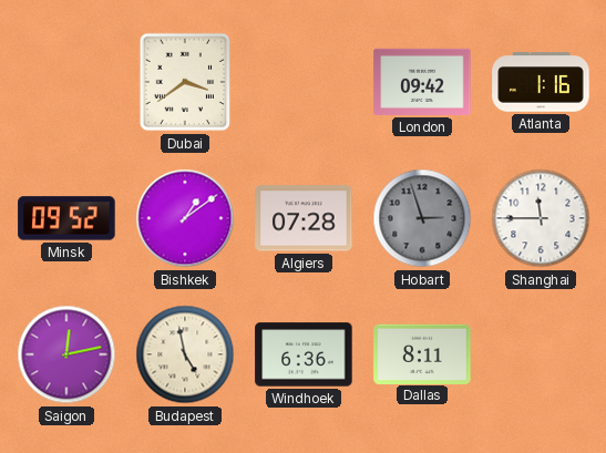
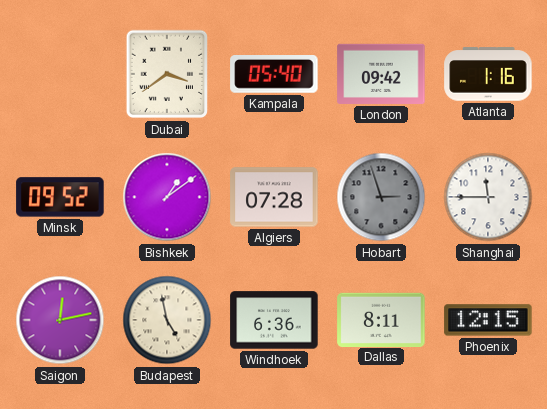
Kampala: none -> 05:40 (274, 75)
Phoenix: none -> 12:15 (488, 320)
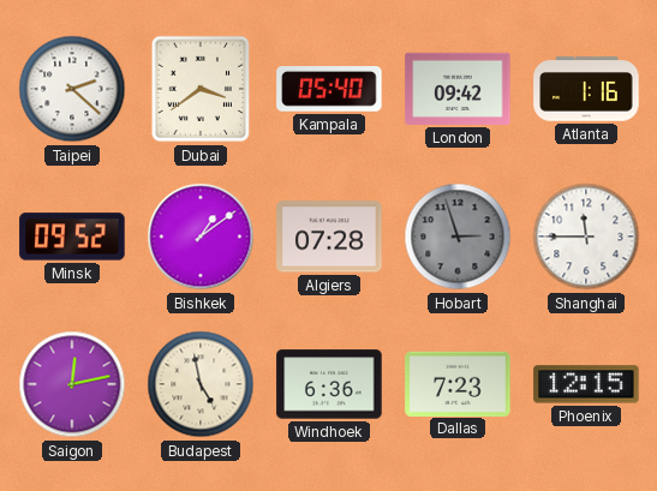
Taipei: none -> 2:22 (72, 89)
Dallas: 8:11 -> 7:23 (458, 383)
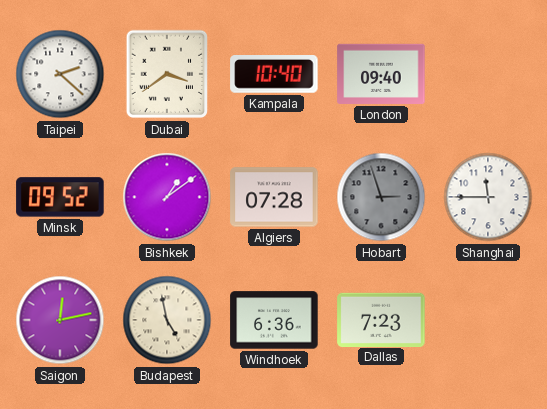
Kampala: 05:40 -> 10:40 (274, 75)
London: 09:42 -> 09:40 (381, 74)
Atlanta: 1:16 -> none (586, 89)
Phoenix: 12:15 -> none (586, 384)
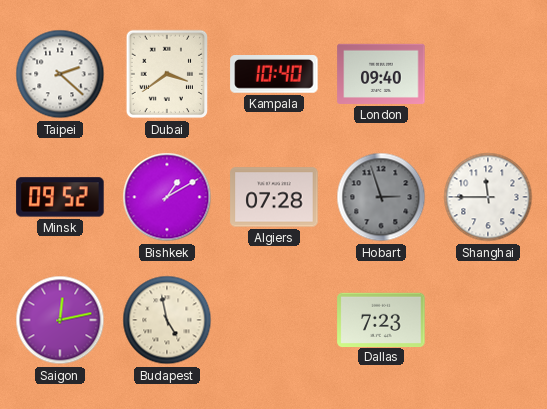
Bishkek: 1:09 -> 1:10 (167, 197)
Windhoek: 6:36 -> none (274, 320)
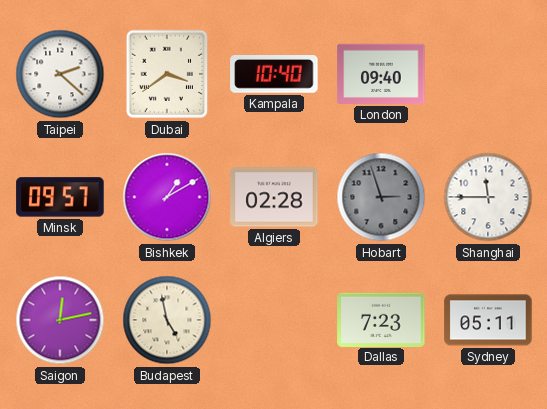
Minsk: 09:52 -> 09:57 (60, 197)
Algiers: 07:28 -> 02:28 (274, 197)
Sydney: none -> 05:11 (488, 320)
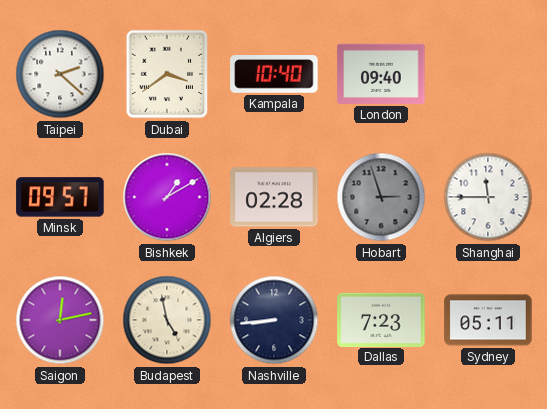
Nashville: none -> 8:44 (274, 320)
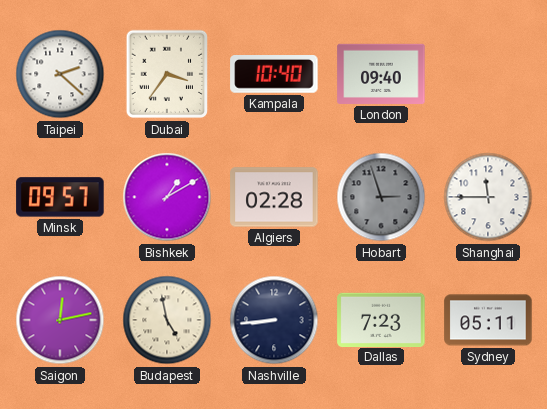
Dubai: 3:39 -> 3:36 (166, 74)
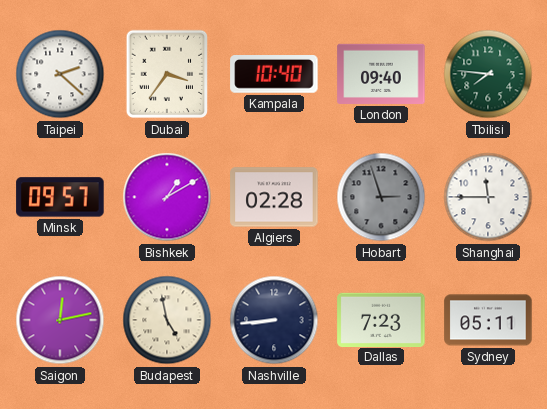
Tbilisi: none -> 7:46 (488, 74)
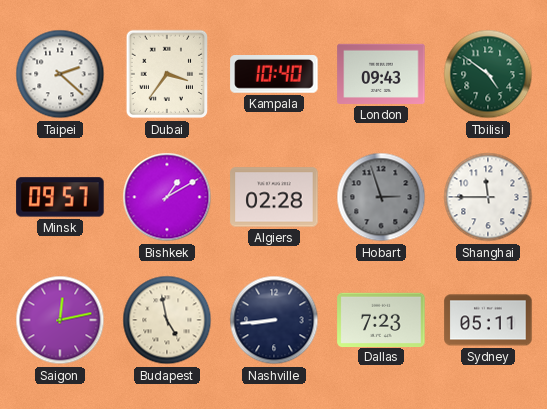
London: 09:40 -> 09:43 (381, 74)
Tbilisi: 7:46 -> 4:51 (488, 74)
